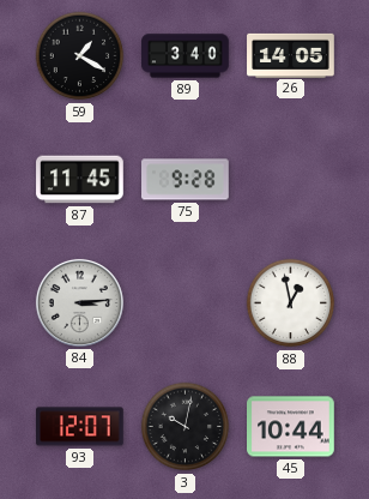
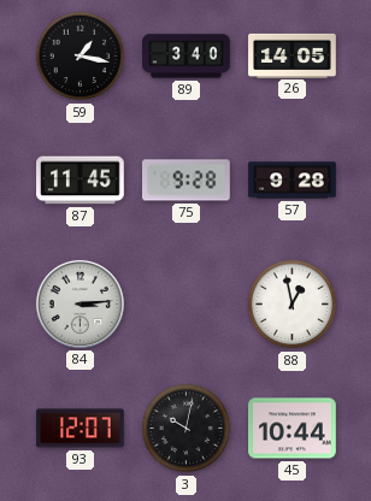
59: 1:20 -> 1:17 (81, 57)
57: none -> 9:28 (293, 181)
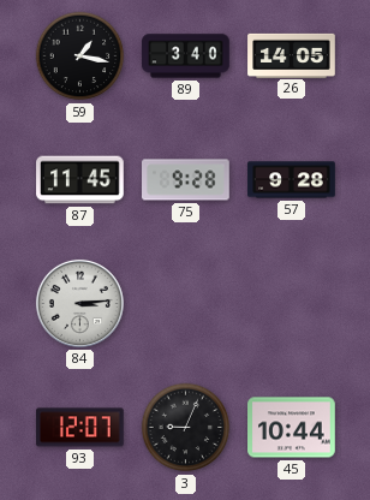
88: 12:58 -> none (293, 305)
3: 10:02 -> 9:04 (186, 428)
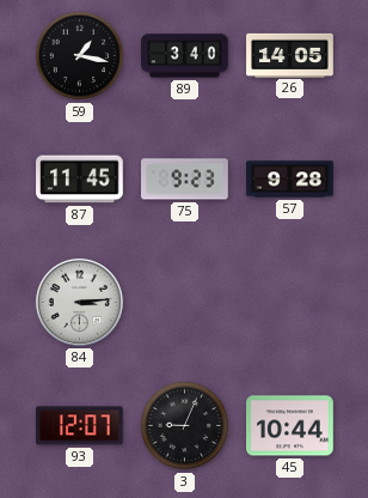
75: 9:28 -> 9:23 (185, 180)
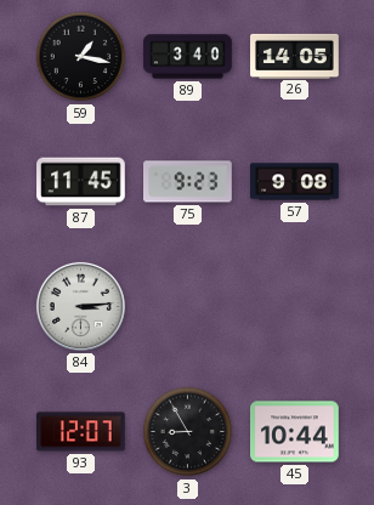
57: 9:28 -> 9:08 (295, 182)
3: 9:04 -> 8:55 (188, 432)
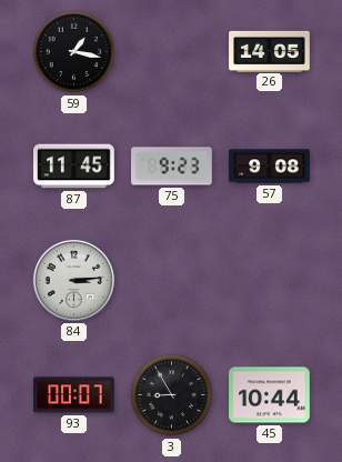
89: 3:40 -> none (188, 57)
93: 12:07 -> 00:07 (74, 395)
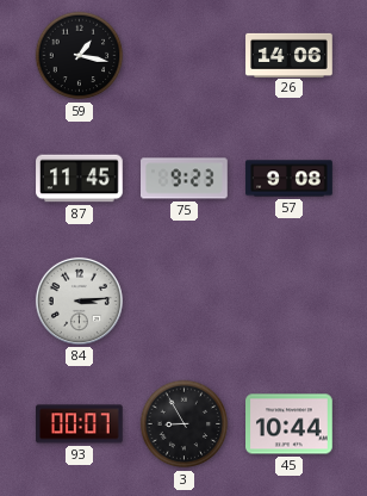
26: 14:05 -> 14:06 (290, 55)
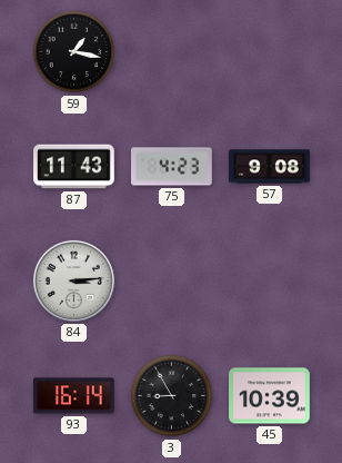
26: 14:06 -> none (290, 55)
87: 11:45 -> 11:43 (74, 167)
75: 9:23 -> 4:23 (172, 167)
93: 00:07 -> 16:14 (74, 396)
45: 10:44 -> 10:39 (270, 396)
